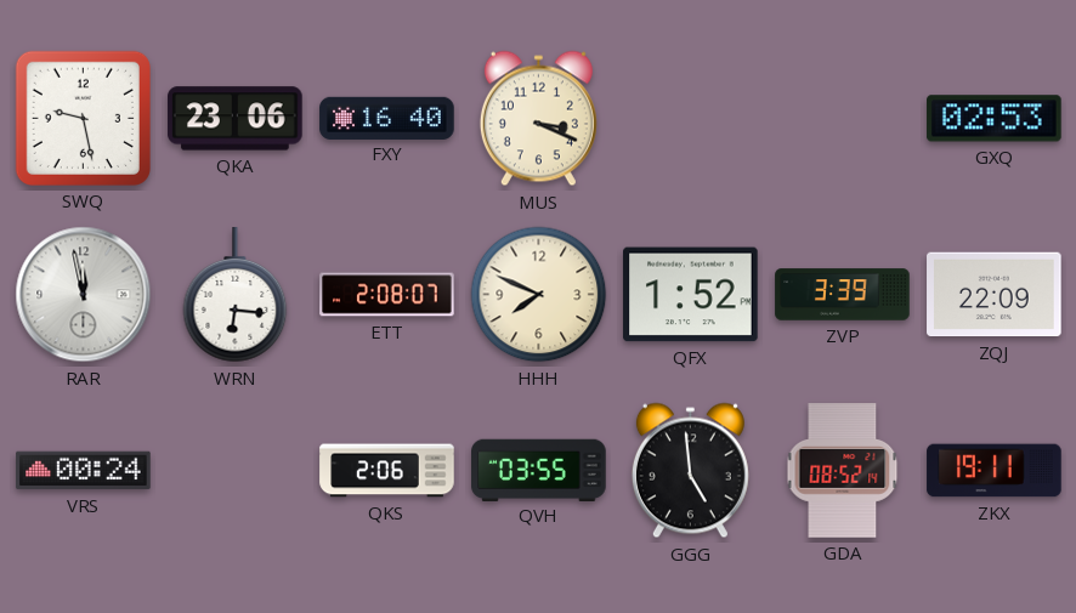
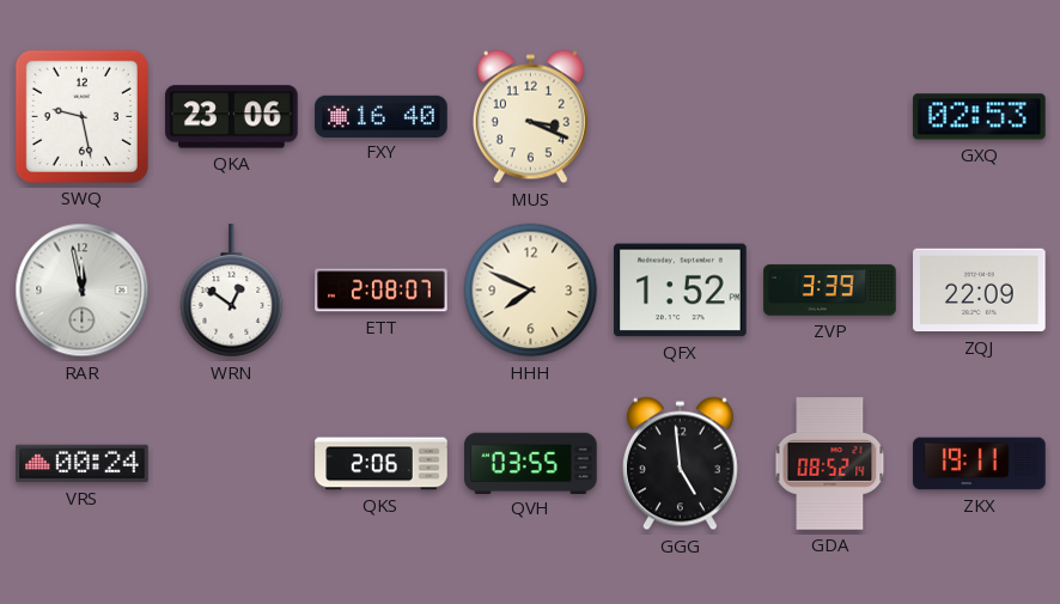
WRN: 6:16 -> 12:51 (232, 291)
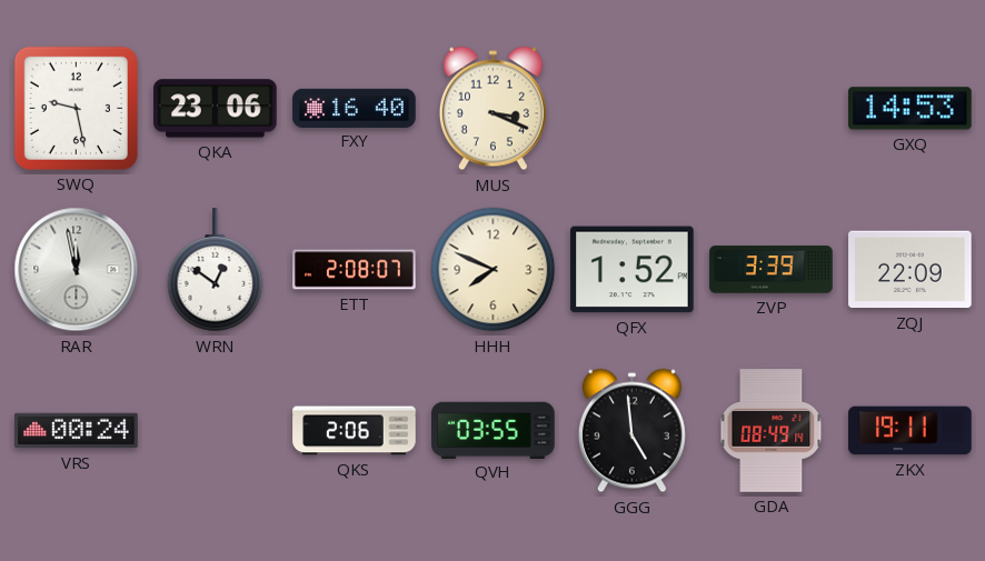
GXQ: 02:53 -> 14:53 (911, 109)
GDA: 08:52 -> 08:49 (772, 431)
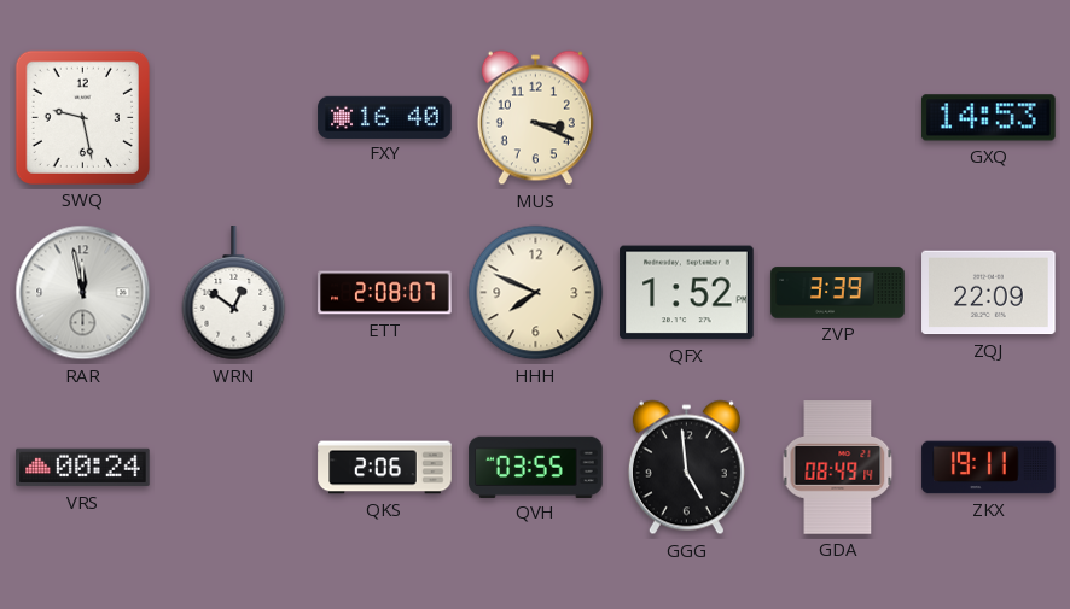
QKA: 23:06 -> none (216, 109)
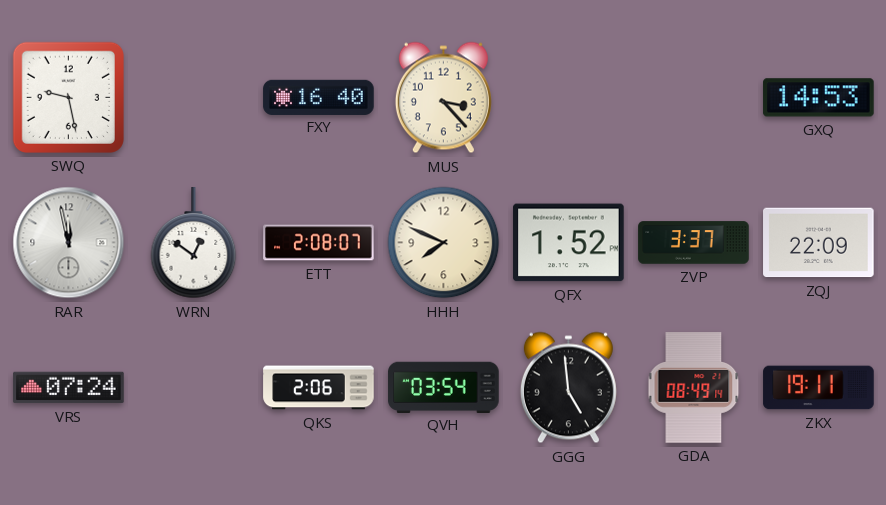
MUS: 3:19 -> 3:23 (443, 98)
ZVP: 3:39 -> 3:37 (694, 243)
VRS: 00:24 -> 07:24 (69, 388)
QVH: 03:55 -> 03:54 (444, 387)
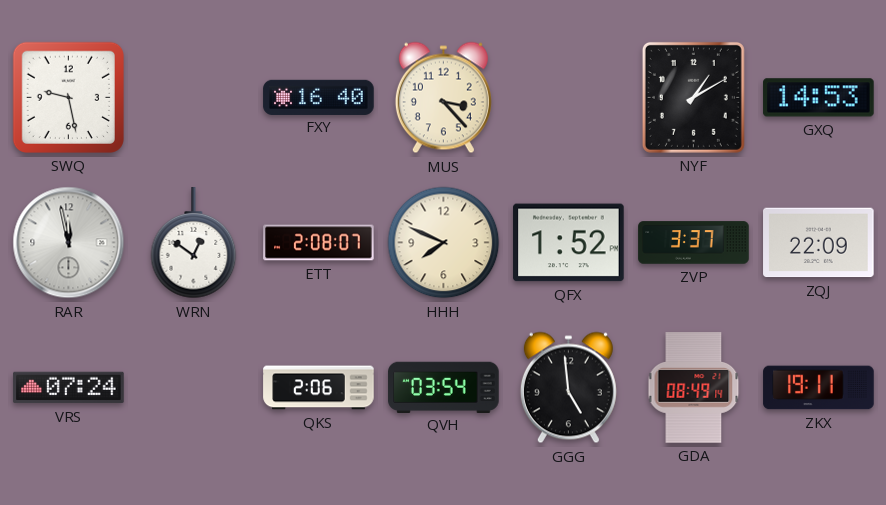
NYF: none -> 1:10 (693, 97)
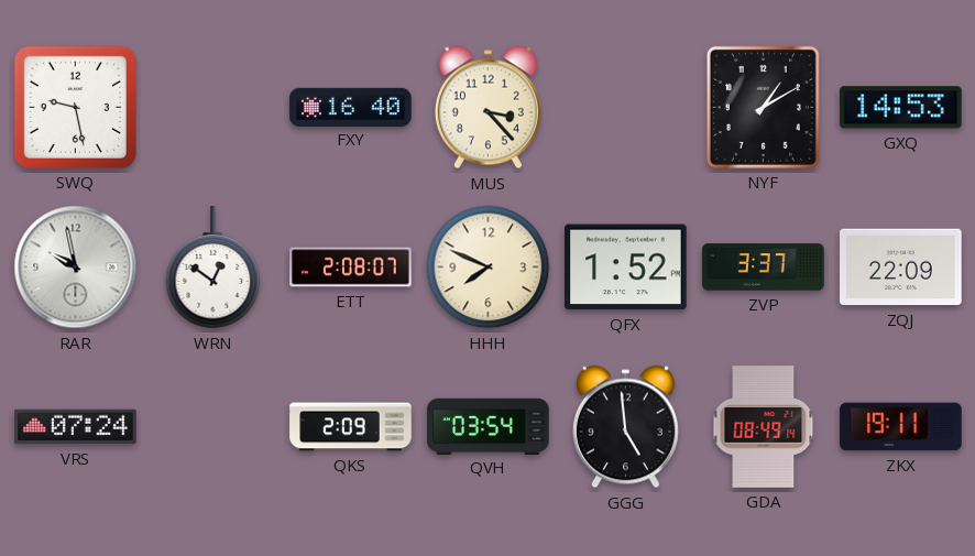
RAR: 11:58 -> 9:58 (76, 268)
QKS: 2:06 -> 2:09 (351, 427)
